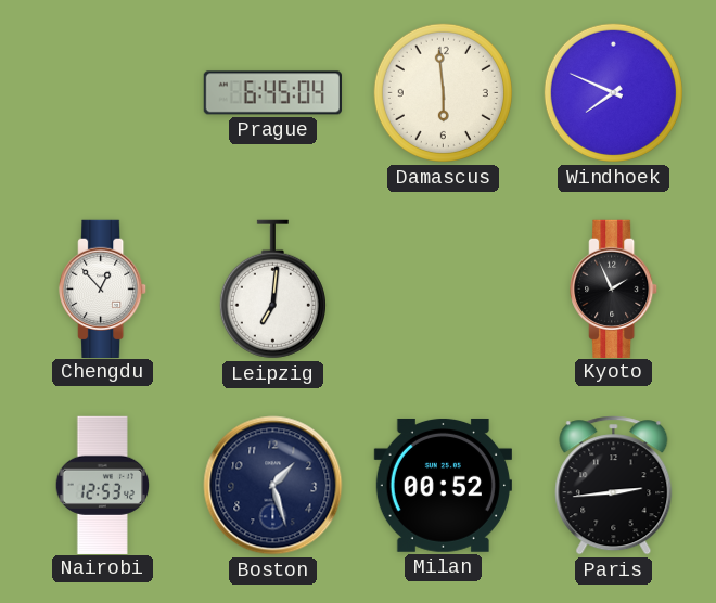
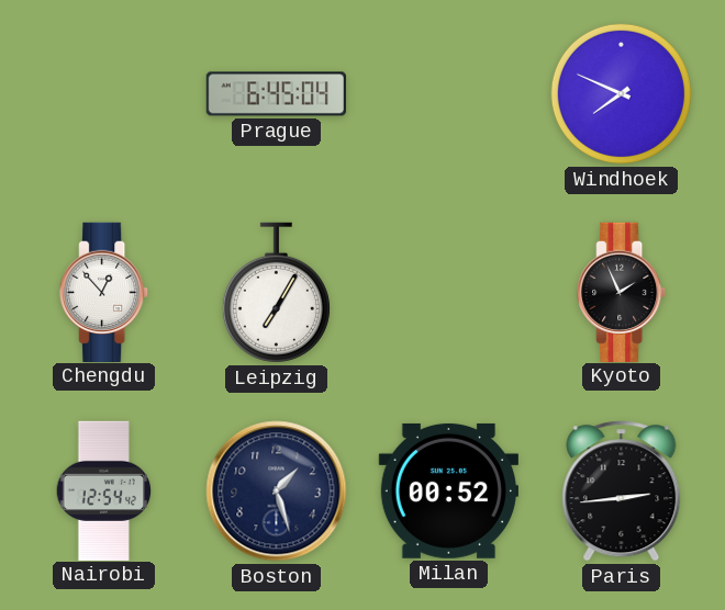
Damascus: 5:59 -> none (443, 92)
Leipzig: 7:01 -> 7:05 (276, 293)
Nairobi: 12:53 -> 12:54 (104, 490)
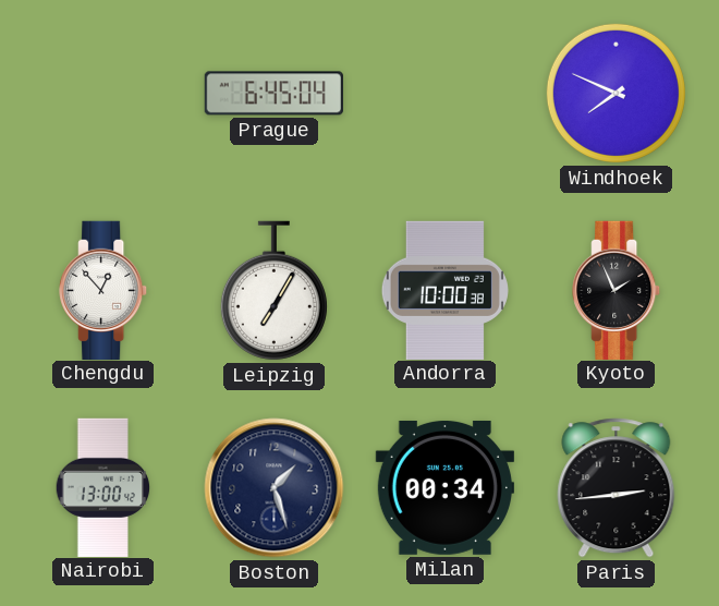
Andorra: none -> 10:00 (444, 290)
Nairobi: 12:54 -> 13:00 (103, 487)
Milan: 00:52 -> 00:34 (444, 487)
